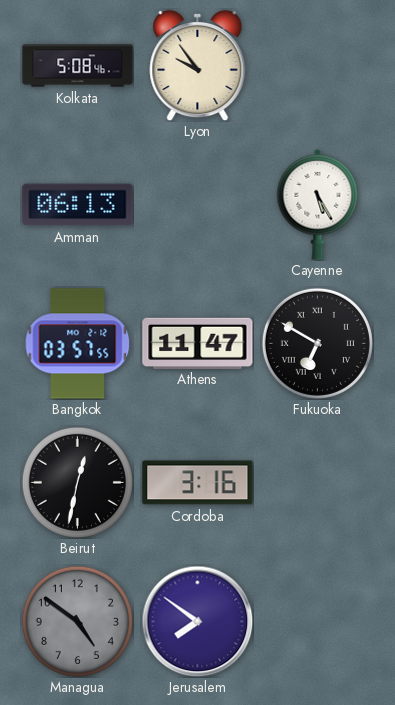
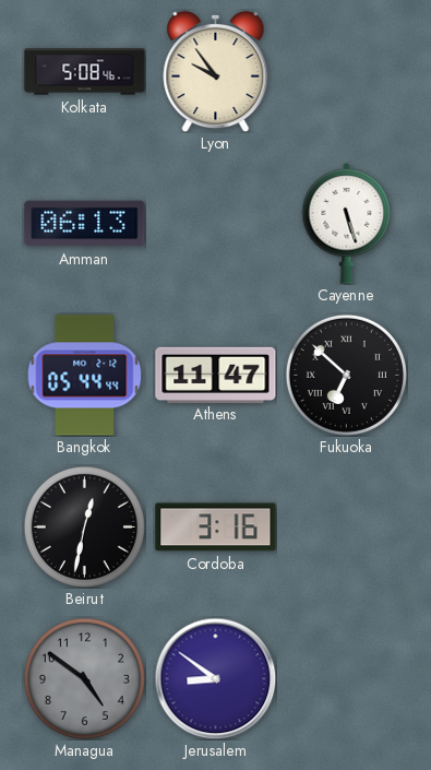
Cayenne: 5:25 -> 5:27 (347, 223)
Bangkok: 03:57 -> 05:44 (85, 376)
Fukuoka: 6:50 -> 6:52 (346, 375)
Jerusalem: 7:51 -> 8:51 (215, 678)
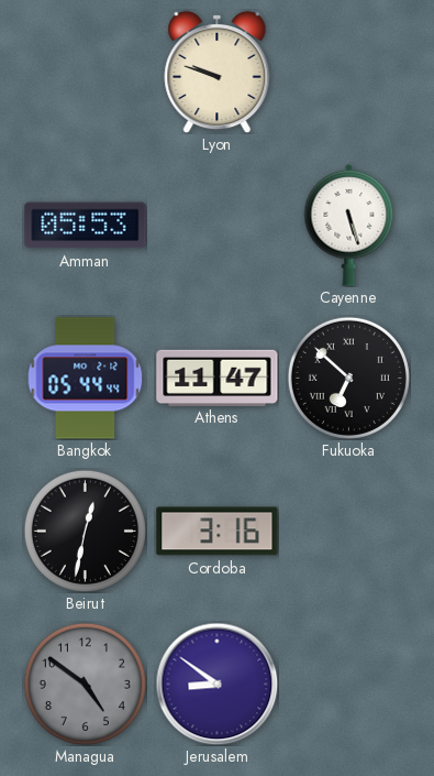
Kolkata: 5:08 -> none (85, 72)
Lyon: 9:54 -> 9:48 (218, 72)
Amman: 06:13 -> 05:53 (86, 226)
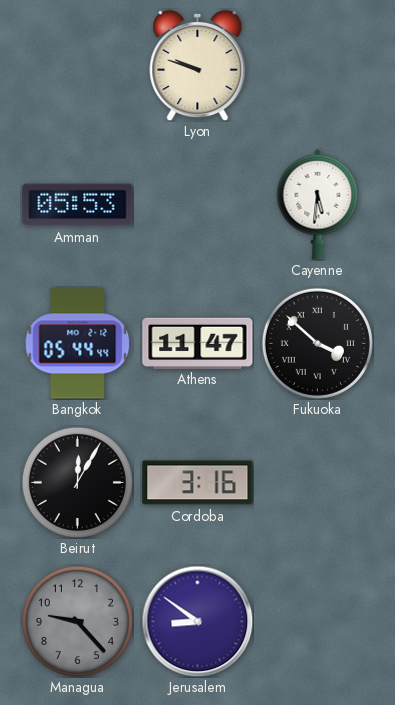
Cayenne: 5:27 -> 5:31 (318, 204)
Fukuoka: 6:52 -> 3:52 (317, 343)
Beirut: 12:32 -> 12:05 (77, 482)
Managua: 4:51 -> 9:23 (77, 621)
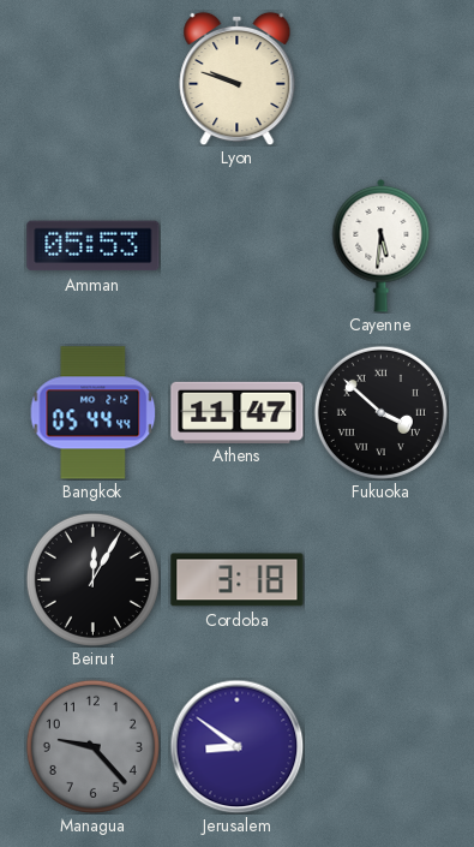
Cordoba: 3:16 -> 3:18 (238, 580)
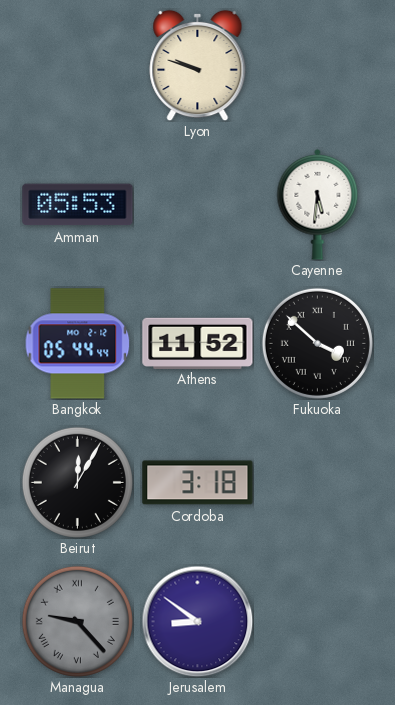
Athens: 11:47 -> 11:52 (198, 343)
Managua numerals: Arabic -> Roman (77, 621)
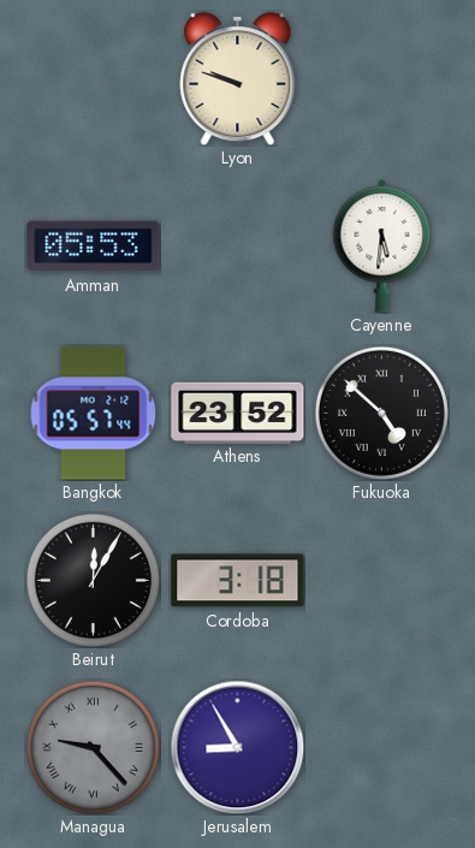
Bangkok: 05:44 -> 05:57 (94, 414)
Athens: 11:52 -> 23:52 (238, 413)
Fukuoka: 3:52 -> 4:52 (381, 413)
Jerusalem: 8:51 -> 8:55 (237, 747)
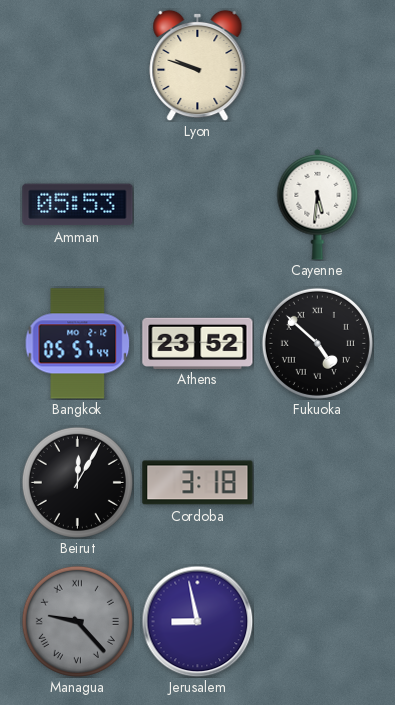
Jerusalem: 8:55 -> 8:58 (197, 621)
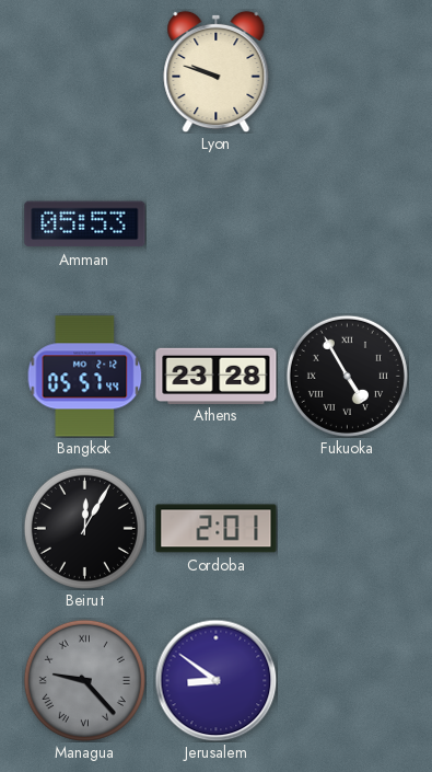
Cayenne: 5:31 -> none (318, 204)
Athens: 23:52 -> 23:28 (217, 376)
Fukuoka: 4:52 -> 4:55 (347, 376)
Cordoba: 3:18 -> 2:01 (217, 529)
Jerusalem: 8:58 -> 8:51 (215, 680)
